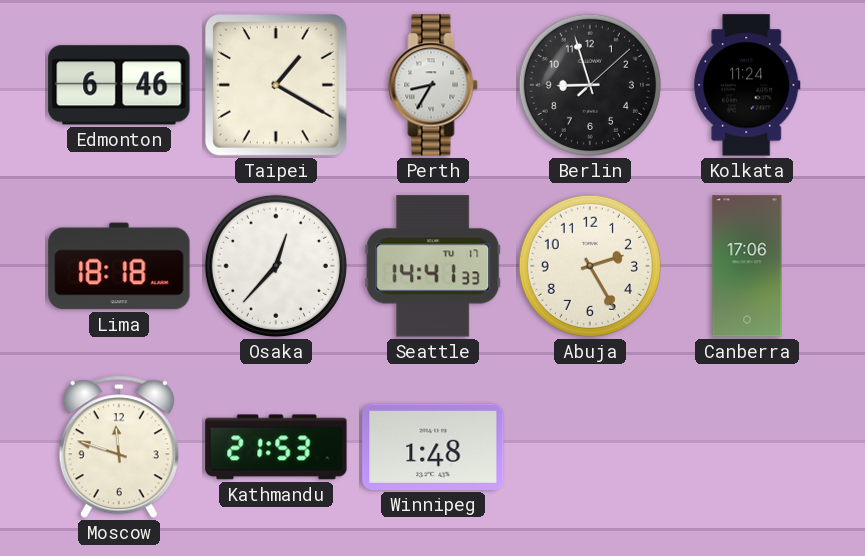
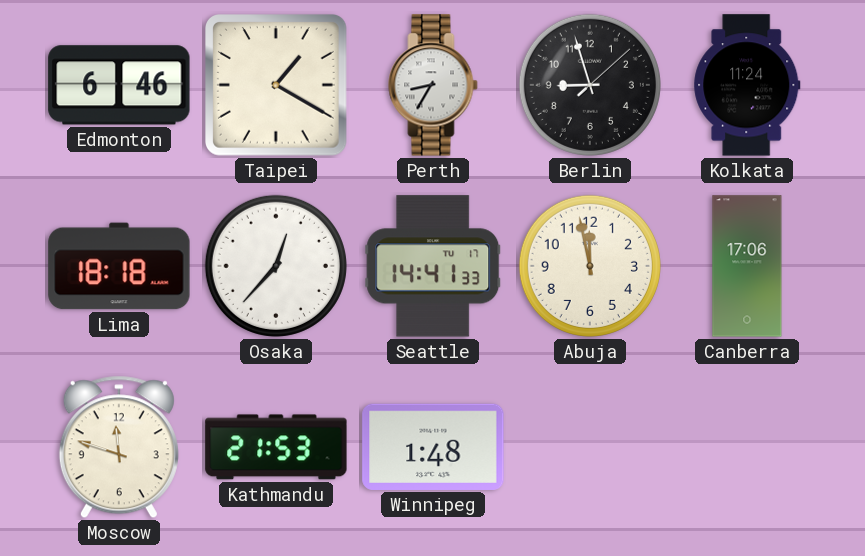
Abuja: 2:25 -> 11:58 (590, 266)
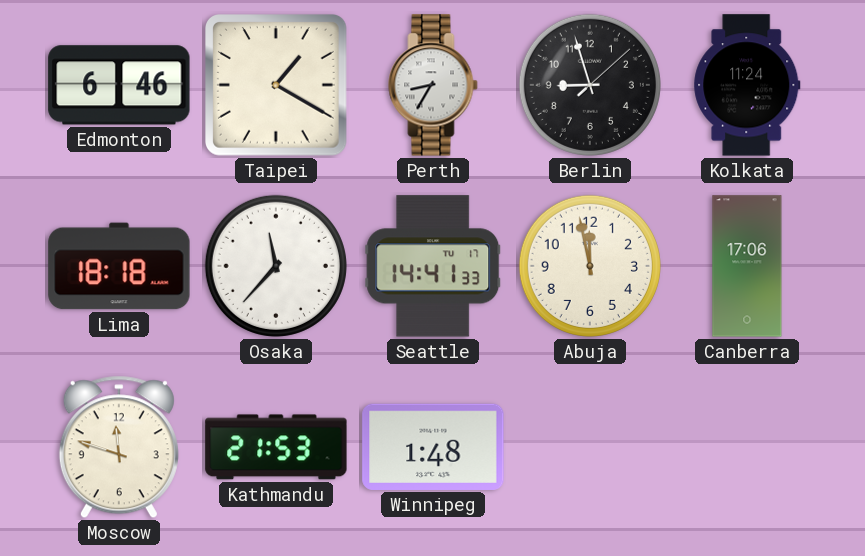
Osaka: 12:37 -> 11:37 (276, 266)
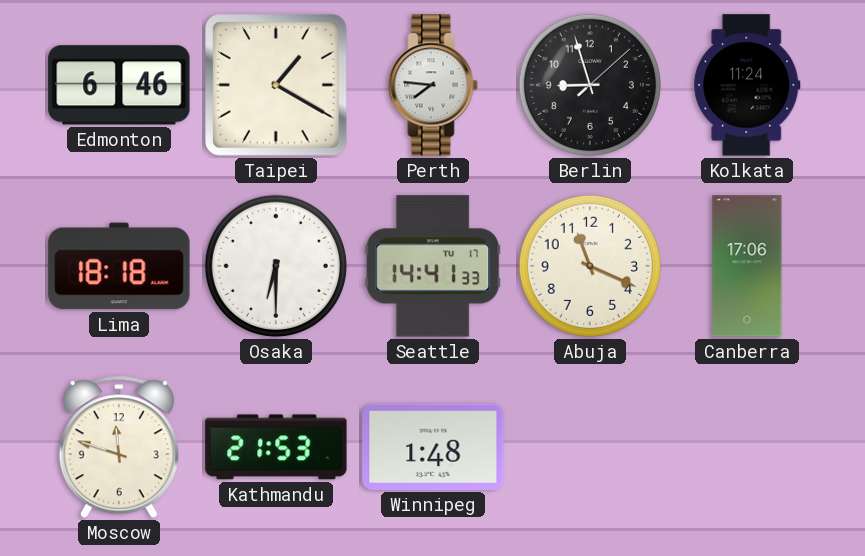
Perth: 8:35 -> 7:46 (433, 85)
Osaka: 11:37 -> 6:30 (276, 266)
Abuja: 11:58 -> 11:19 (590, 266)
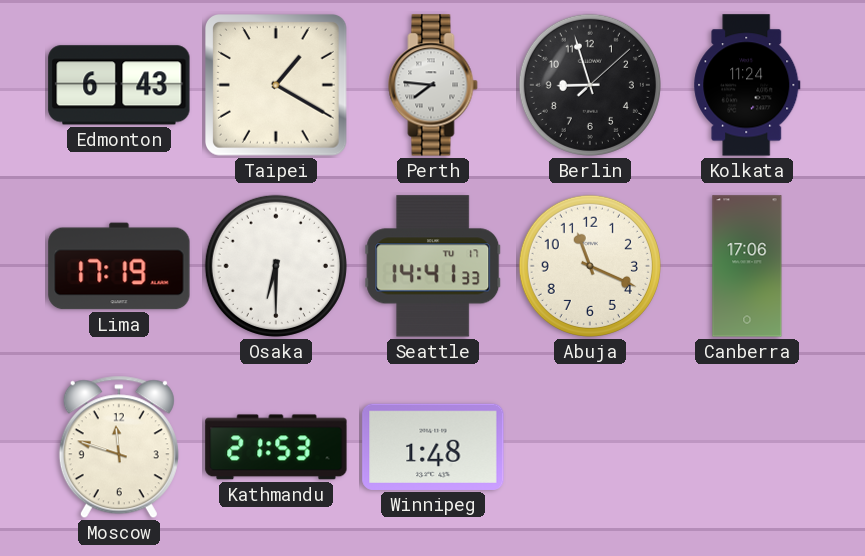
Edmonton: 6:46 -> 6:43 (119, 85)
Lima: 18:18 -> 17:19 (119, 266)
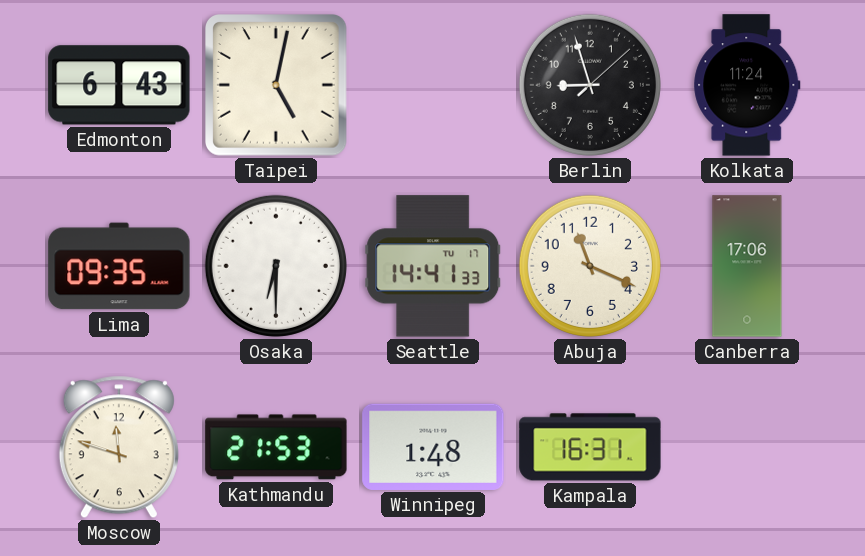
Taipei: 1:20 -> 5:02 (277, 86)
Perth: 7:46 -> none (433, 85)
Lima: 17:19 -> 09:35 (119, 266)
Kampala: none -> 16:31 (590, 447)
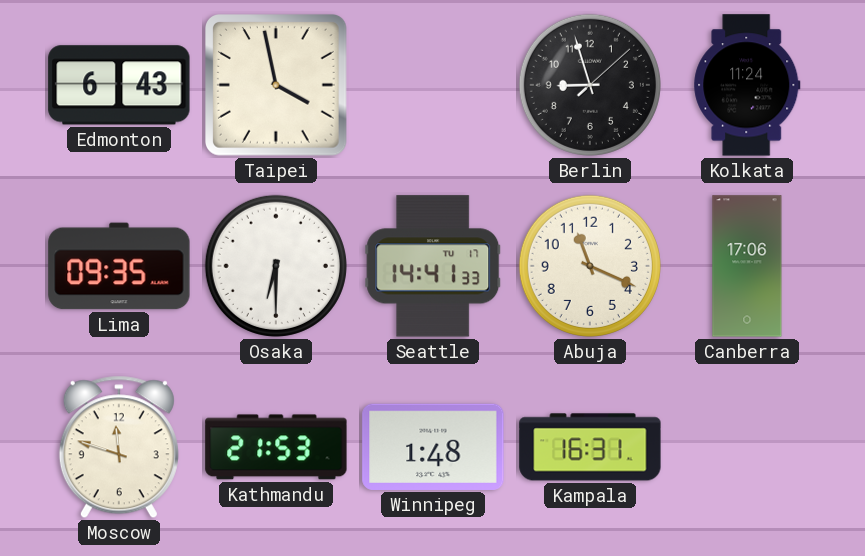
Taipei: 5:02 -> 3:58 (277, 86)
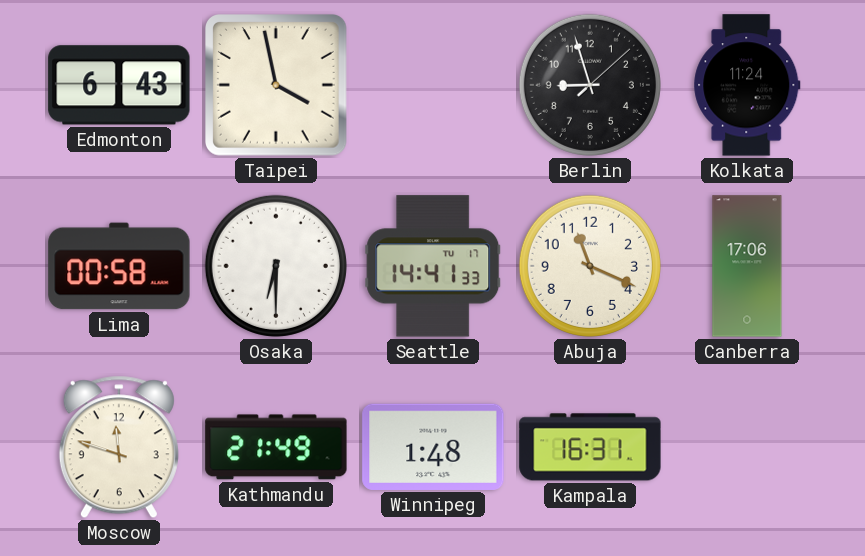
Lima: 09:35 -> 00:58 (119, 266)
Kathmandu: 21:53 -> 21:49 (276, 447)
